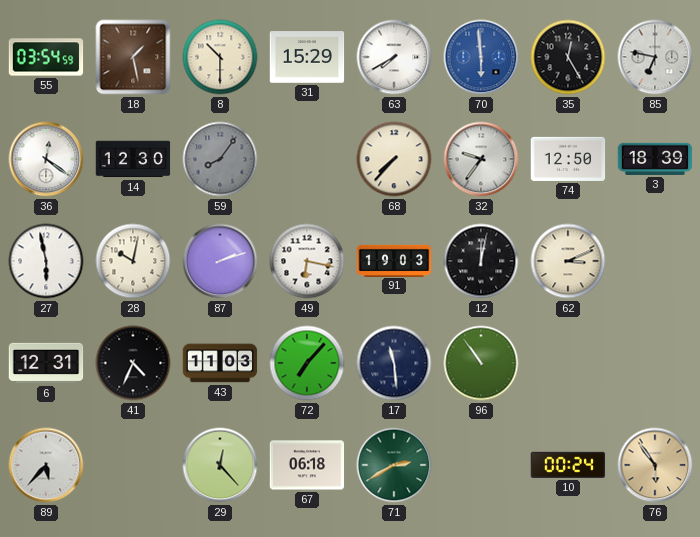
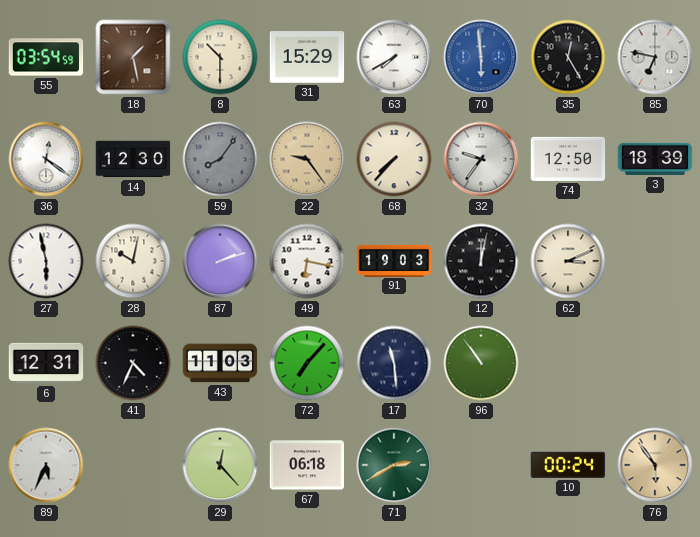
22: none -> 9:24 (307, 159)
89: 5:37 -> 5:34 (46, 465)
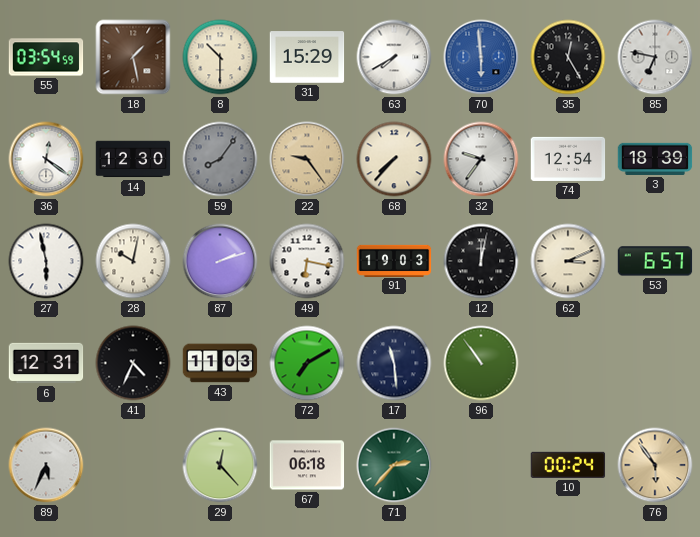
74: 12:50 -> 12:54 (568, 159)
53: none -> 6:57 (655, 261)
72: 7:07 -> 7:10 (307, 363)
71: 2:40 -> 2:37 (394, 465)
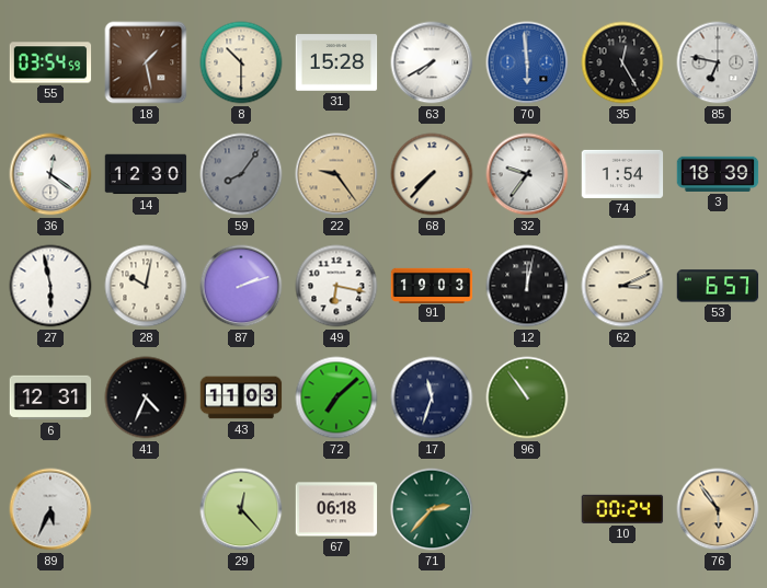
31: 15:29 -> 15:28 (336, 62)
74: 12:54 -> 1:54 (622, 174)
72: 7:10 -> 7:08 (336, 397)
17: 11:29 -> 11:33 (432, 397)
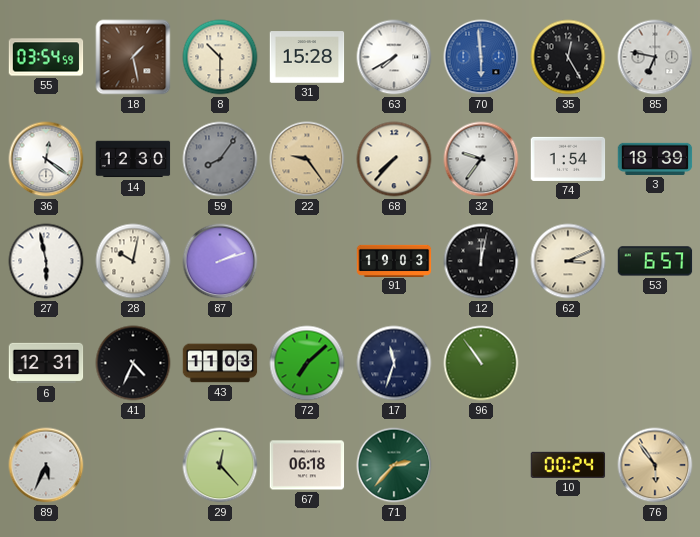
49: 6:17 -> none (336, 286)
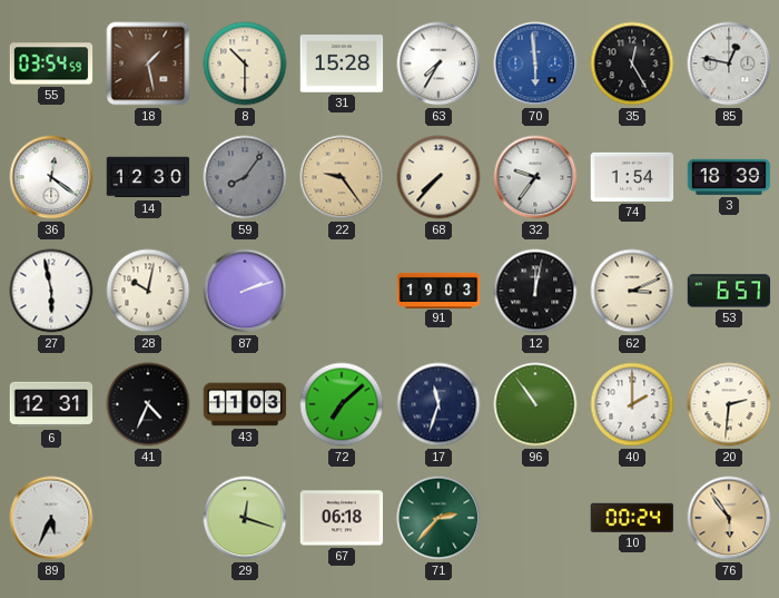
63: 7:40 -> 7:35 (438, 63)
85: 6:47 -> 12:47 (729, 63)
40: none -> 2:00 (632, 404)
20: none -> 2:31 (729, 404)
29: 12:23 -> 12:18 (245, 518)
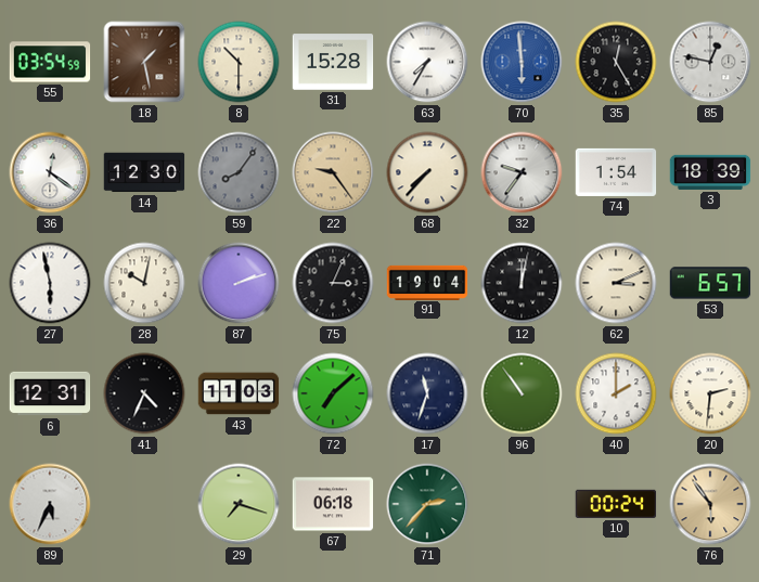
75: none -> 3:04 (333, 283)
91: 19:03 -> 19:04 (427, 282)
29: 12:18 -> 7:18 (239, 504)
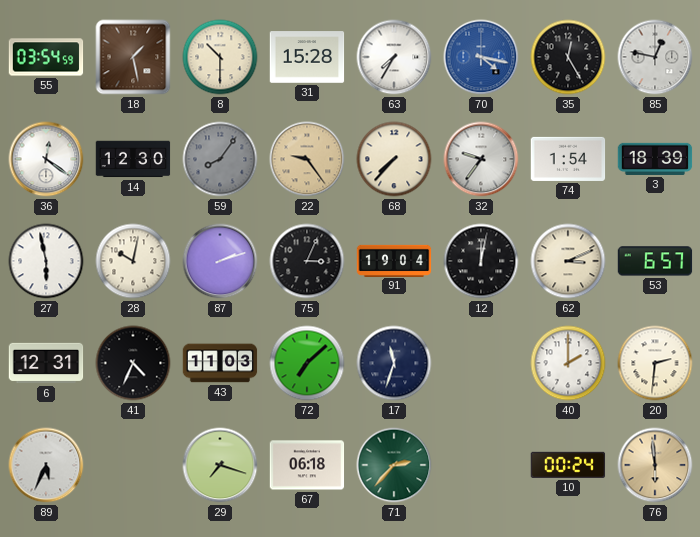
70: 5:59 -> 4:17 (481, 57)
96: 10:54 -> none (522, 393)
76: 5:54 -> 5:59 (655, 465)
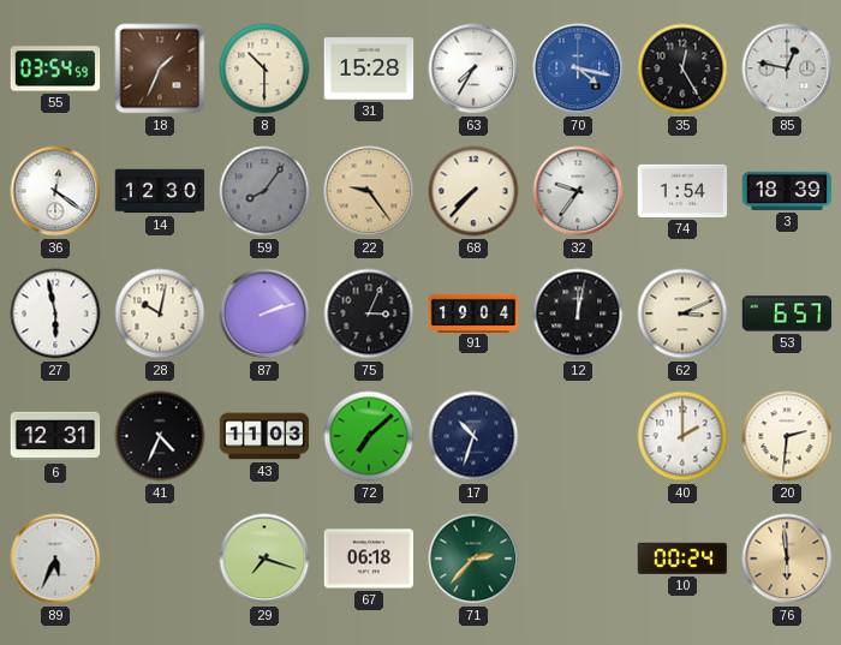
18: 1:28 -> 1:34 (160, 68)
17: 11:33 -> 10:33 (473, 436)
